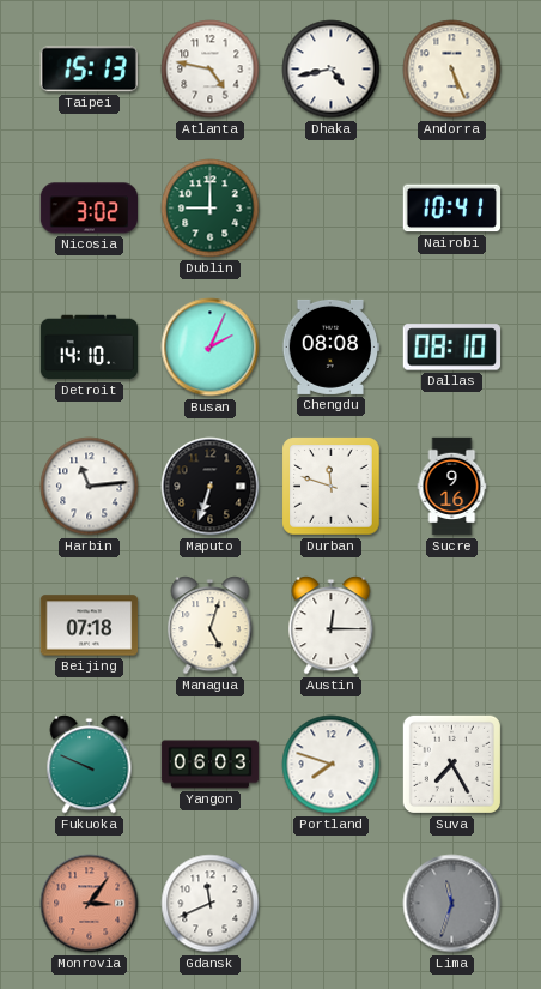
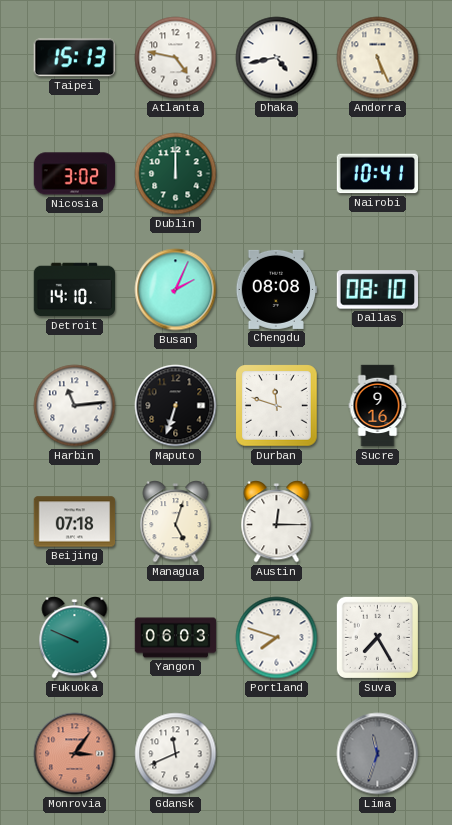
Dublin: 9:00 -> 12:00 (176, 174)
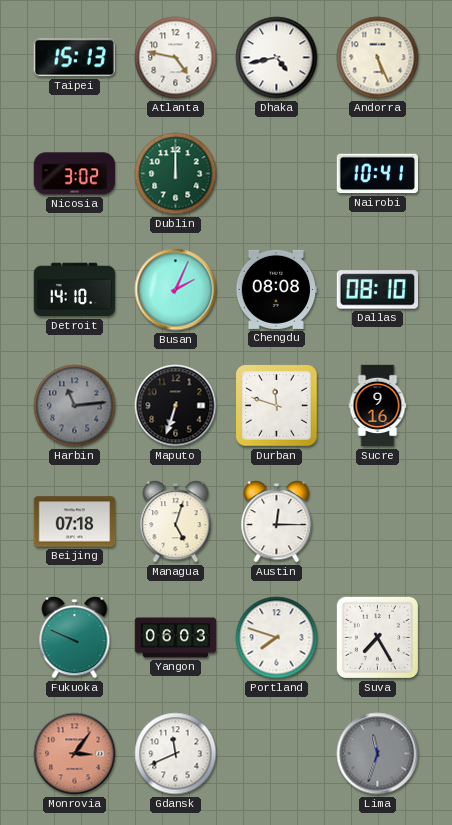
Harbin dial: white -> grey (75, 406)
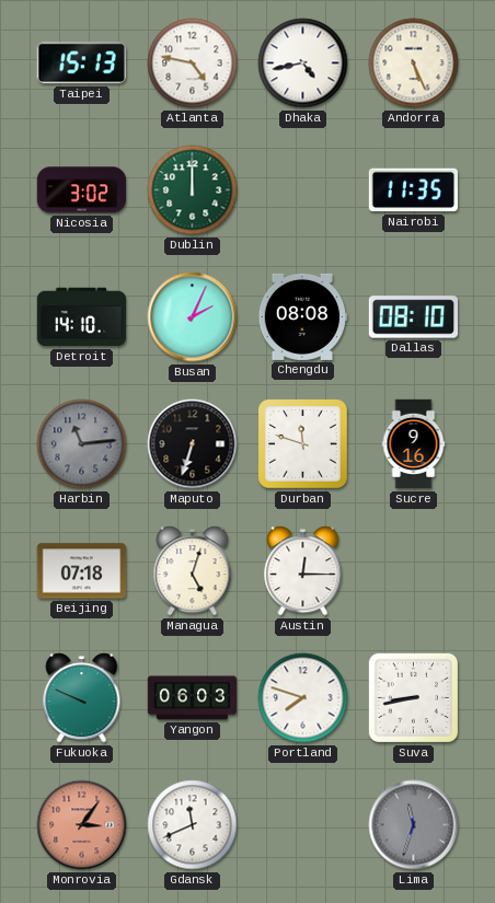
Nairobi: 10:41 -> 11:35 (414, 190)
Suva: 7:25 -> 8:43 (413, 697)
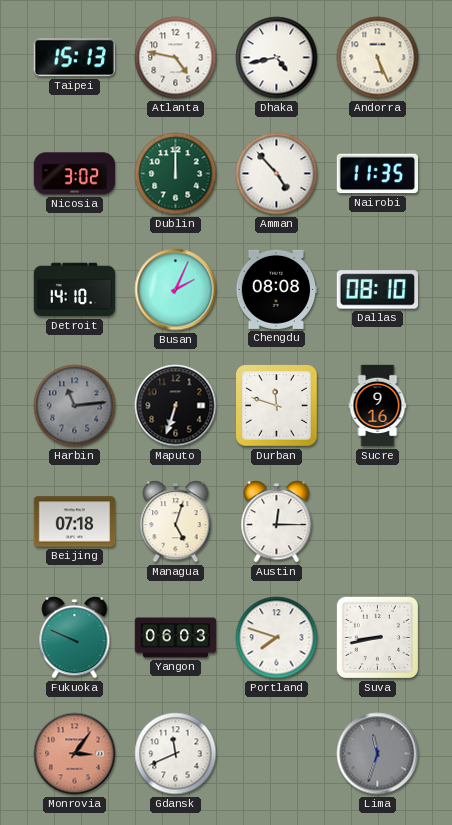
Amman: none -> 4:53 (277, 174)
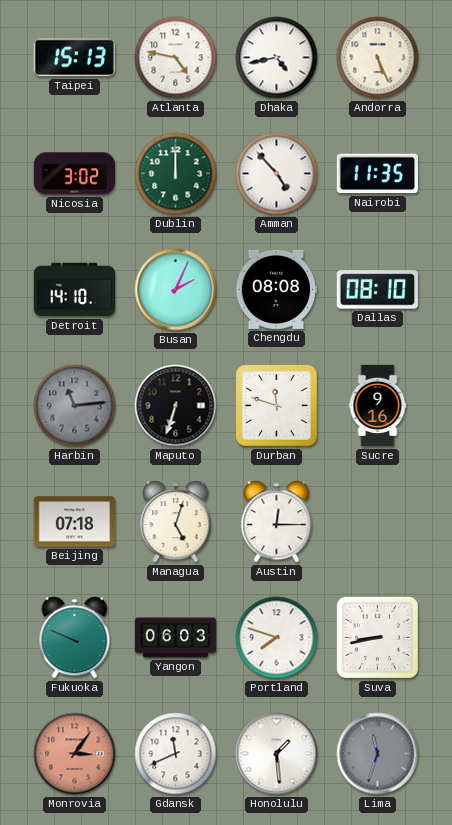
Honolulu: none -> 1:29 (277, 754)
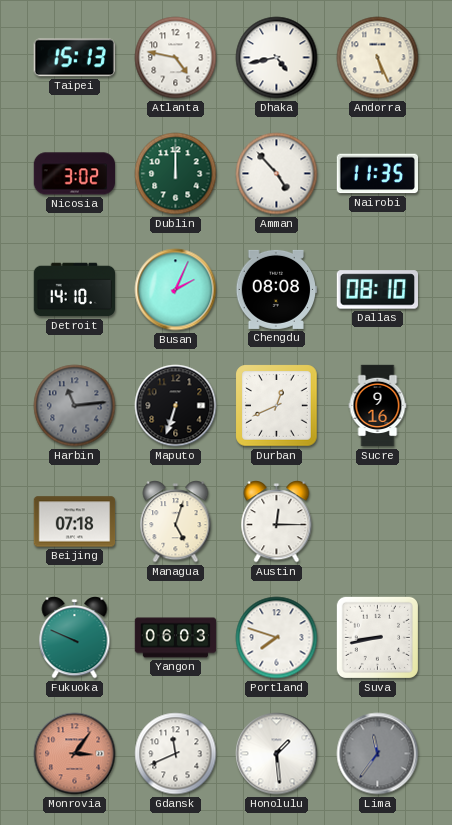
Durban: 11:48 -> 12:41 (277, 406)
Lima: 11:33 -> 11:36 (378, 754)
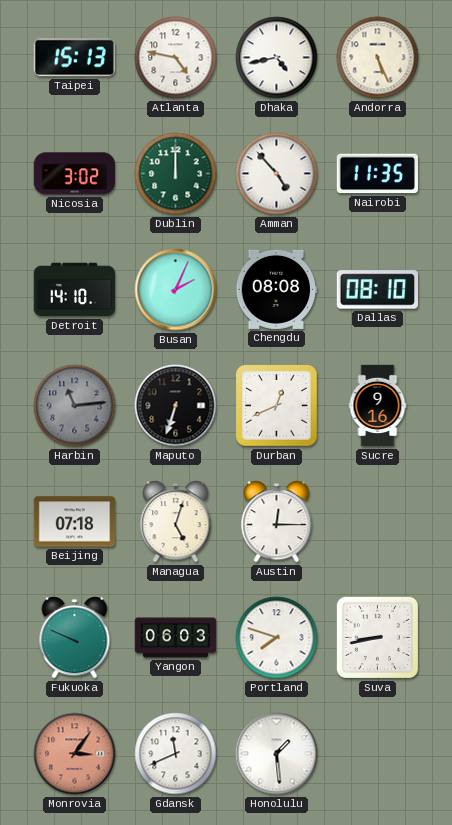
Lima: 11:36 -> none (378, 754)
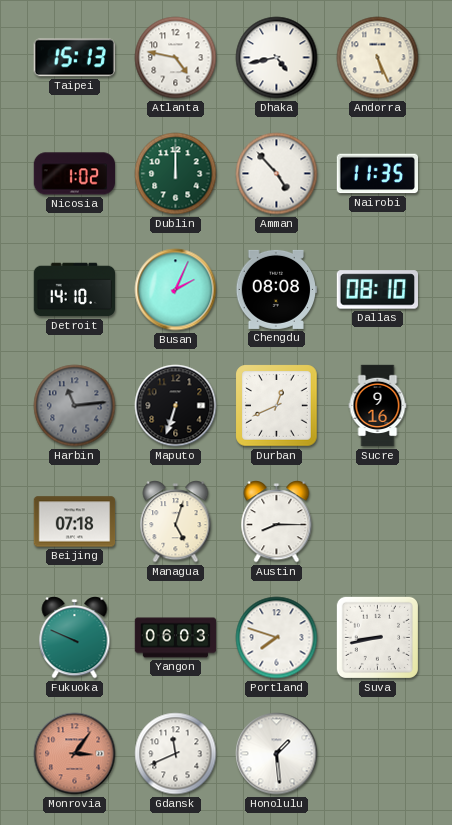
Nicosia: 3:02 -> 1:02 (74, 174)
Austin: 12:15 -> 8:15 (277, 522)
